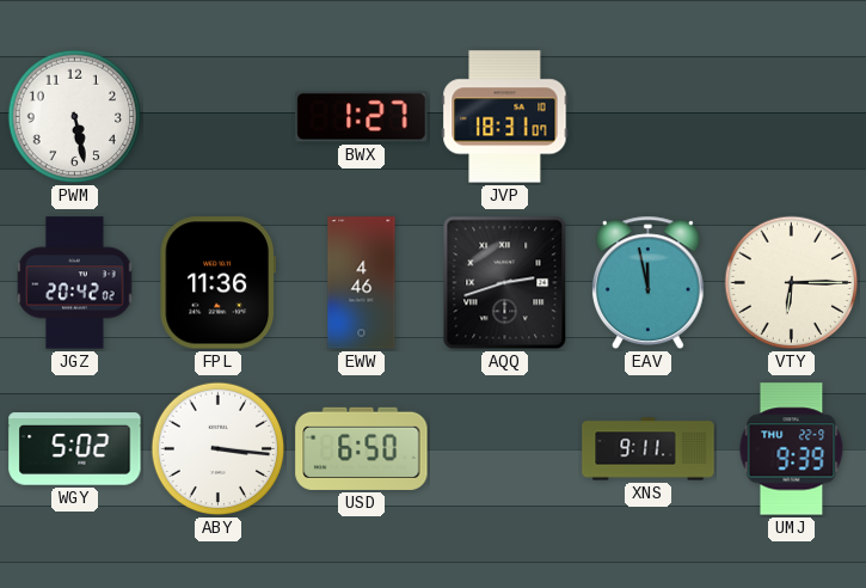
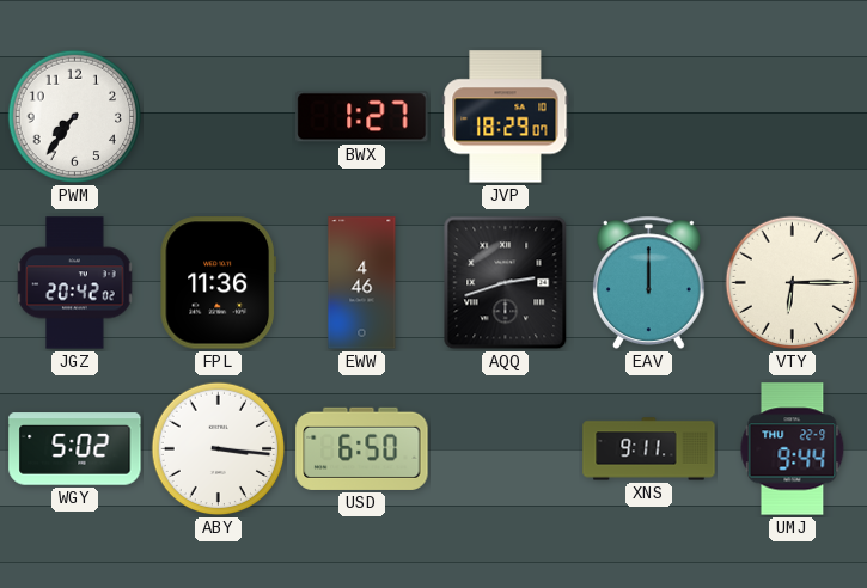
PWM: 5:28 -> 7:36 (75, 117)
JVP: 18:31 -> 18:29 (506, 117)
EAV: 11:58 -> 12:00 (648, 282)
UMJ: 9:39 -> 9:44 (793, 449)
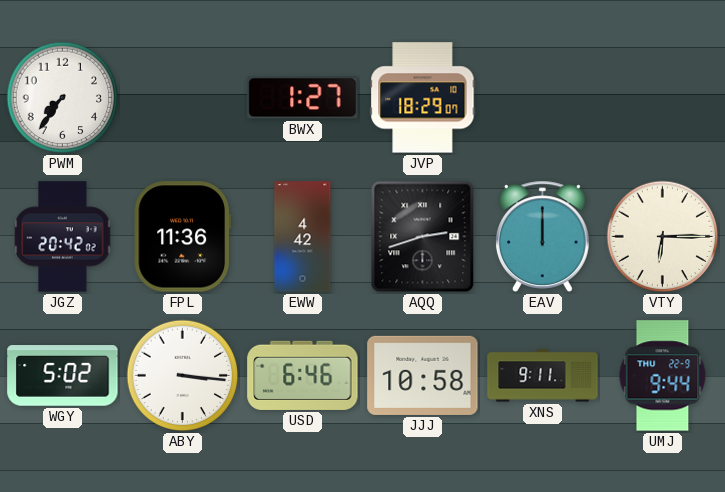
EWW: 4:46 -> 4:42 (303, 237)
USD: 6:50 -> 6:46 (303, 375)
JJJ: none -> 10:58 (423, 375)
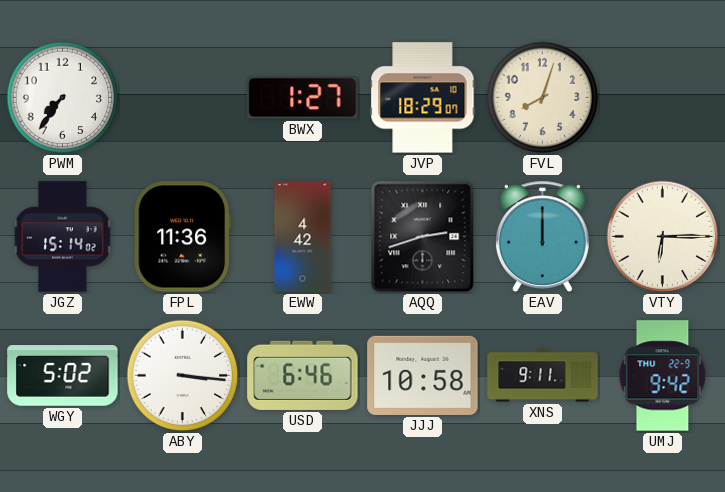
FVL: none -> 8:03 (543, 98)
JGZ: 20:42 -> 15:14 (63, 237)
UMJ: 9:44 -> 9:42 (663, 376)
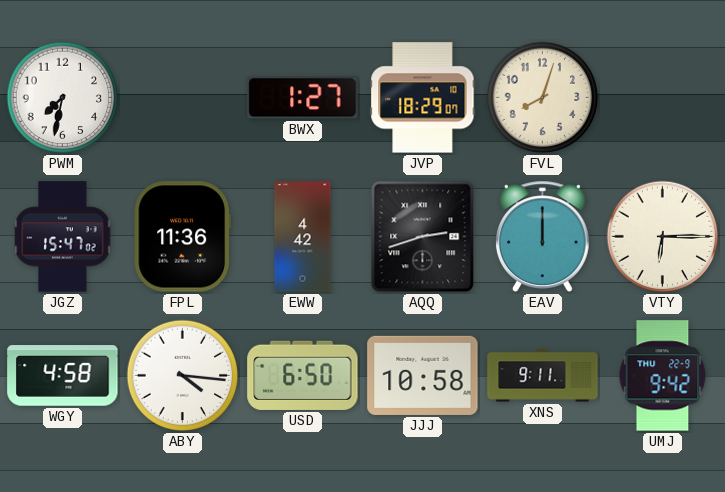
PWM: 7:36 -> 7:32 (63, 98)
JGZ: 15:14 -> 15:47 (63, 237)
WGY: 5:02 -> 4:58 (63, 376)
ABY: 3:16 -> 4:16 (183, 376)
USD: 6:46 -> 6:50 (303, 375)
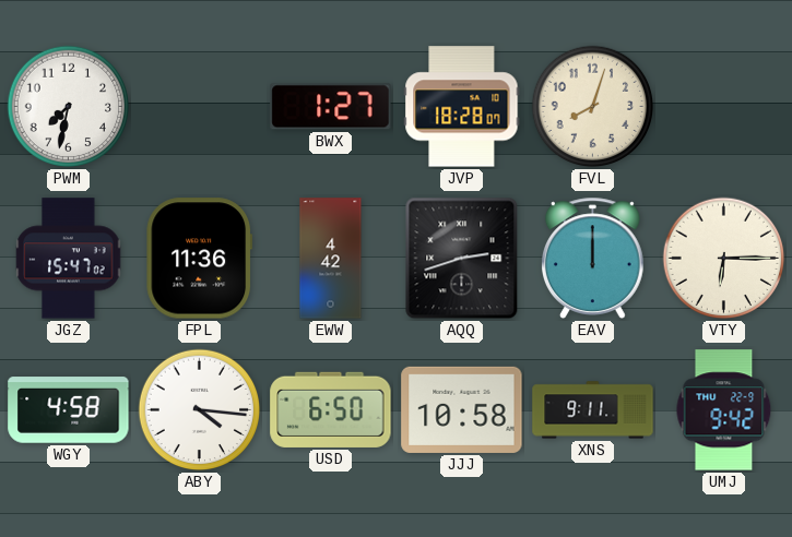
JVP: 18:29 -> 18:28 (462, 107)
